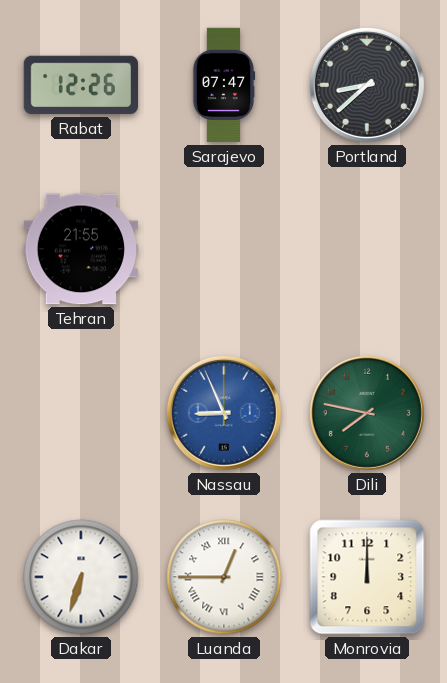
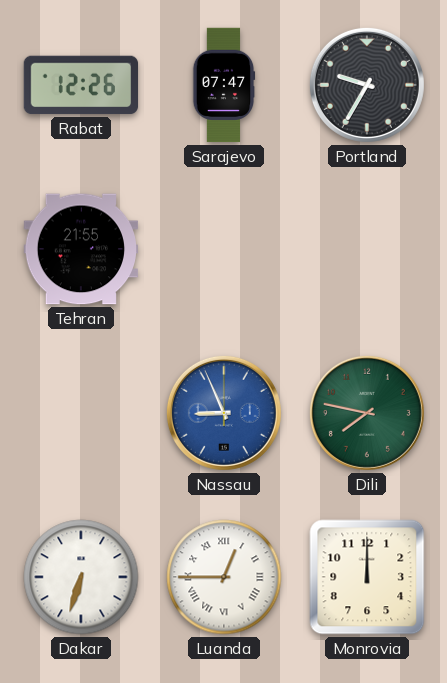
Portland: 8:38 -> 9:35 (367, 85)
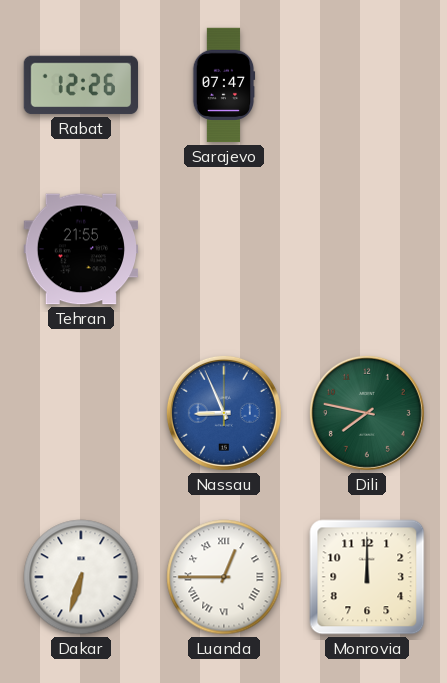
Portland: 9:35 -> none (367, 85)
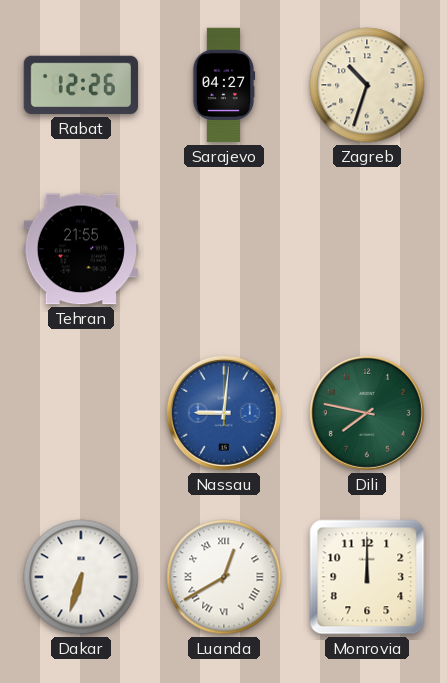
Sarajevo: 07:47 -> 04:27 (224, 85)
Zagreb: none -> 10:33 (367, 85)
Nassau: 8:56 -> 9:01 (224, 413)
Luanda: 12:45 -> 12:40 (224, 577)
